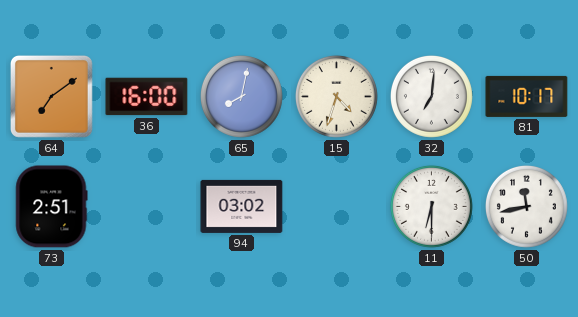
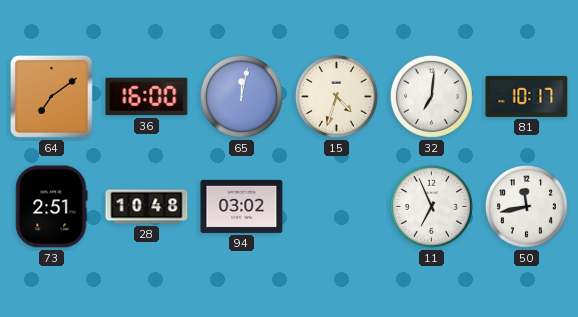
65: 8:02 -> 12:02 (241, 96)
28: none -> 10:48 (147, 207)
11: 6:30 -> 6:56 (431, 206)
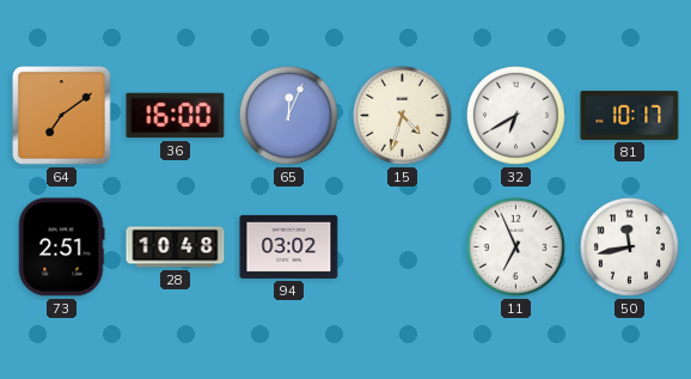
65: 12:02 -> 12:04 (288, 115)
32: 7:01 -> 6:40 (515, 115)
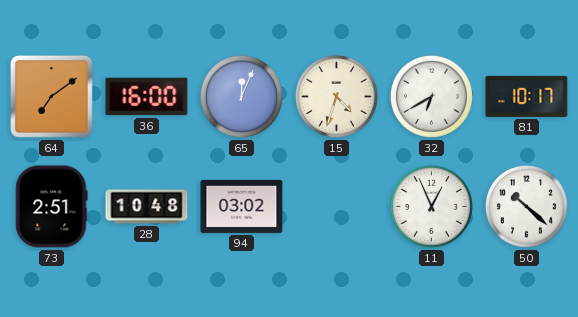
11: 6:56 -> 12:56 (431, 206)
50: 11:43 -> 10:22 (526, 206)
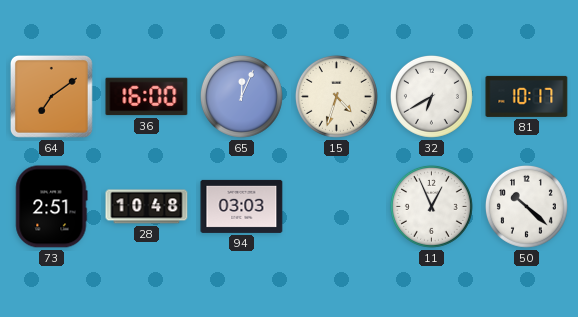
94: 03:02 -> 03:03 (242, 206)
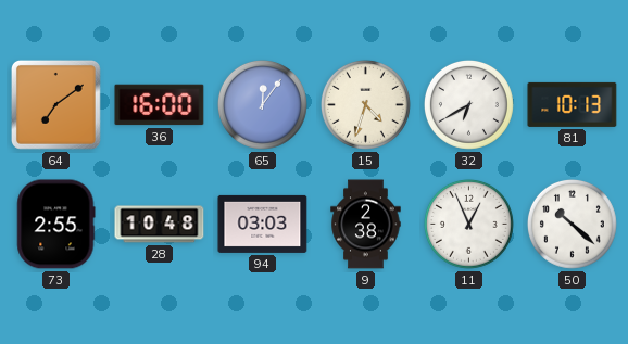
65: 12:04 -> 12:06 (262, 104)
81: 10:17 -> 10:13 (573, 104)
73: 2:51 -> 2:55 (56, 225)
9: none -> 2:38 (366, 225)
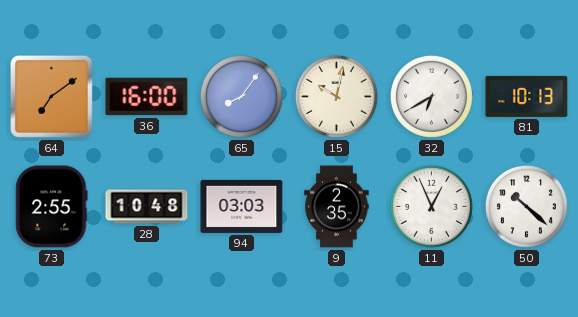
65: 12:06 -> 8:06 (241, 96)
15: 4:33 -> 10:02 (336, 96)
9: 2:38 -> 2:35 (337, 207)
